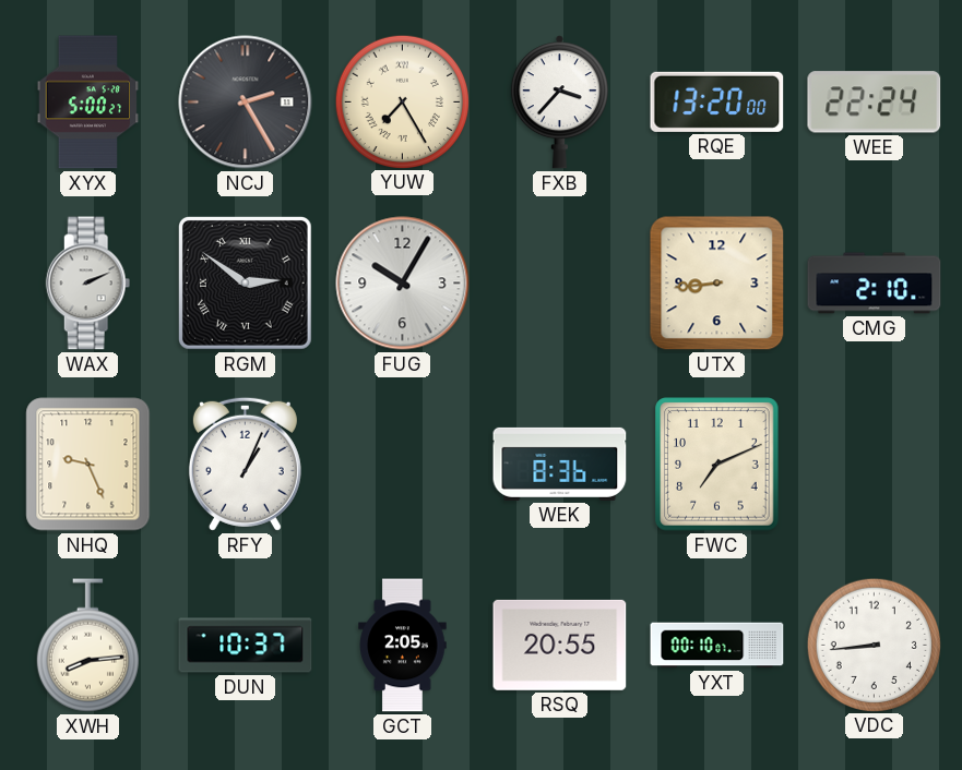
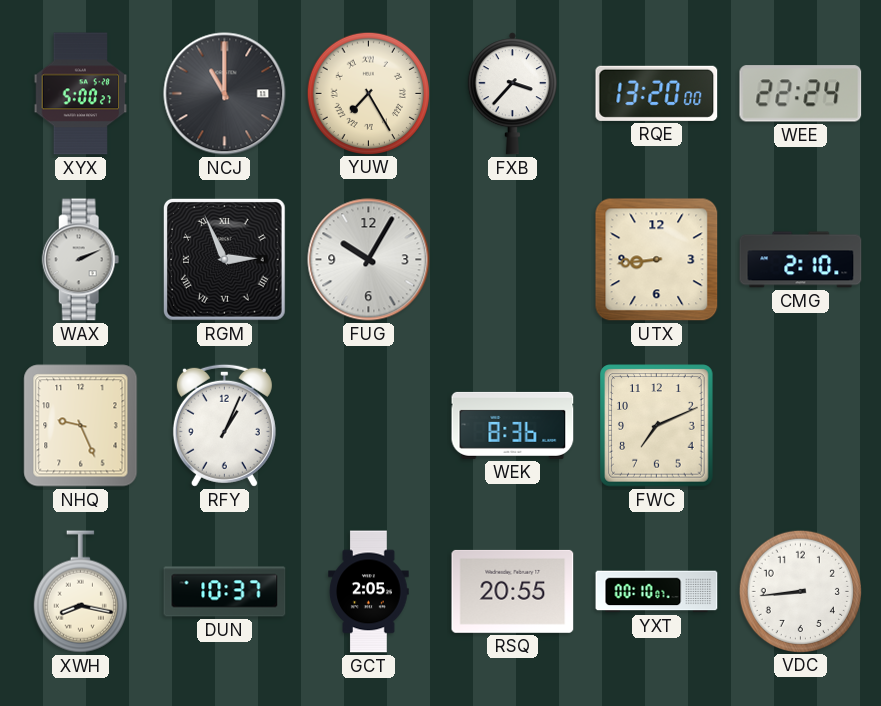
NCJ: 2:25 -> 11:00 (225, 94)
RGM: 2:51 -> 2:56 (225, 260)
XWH: 8:14 -> 8:17 (80, 592)
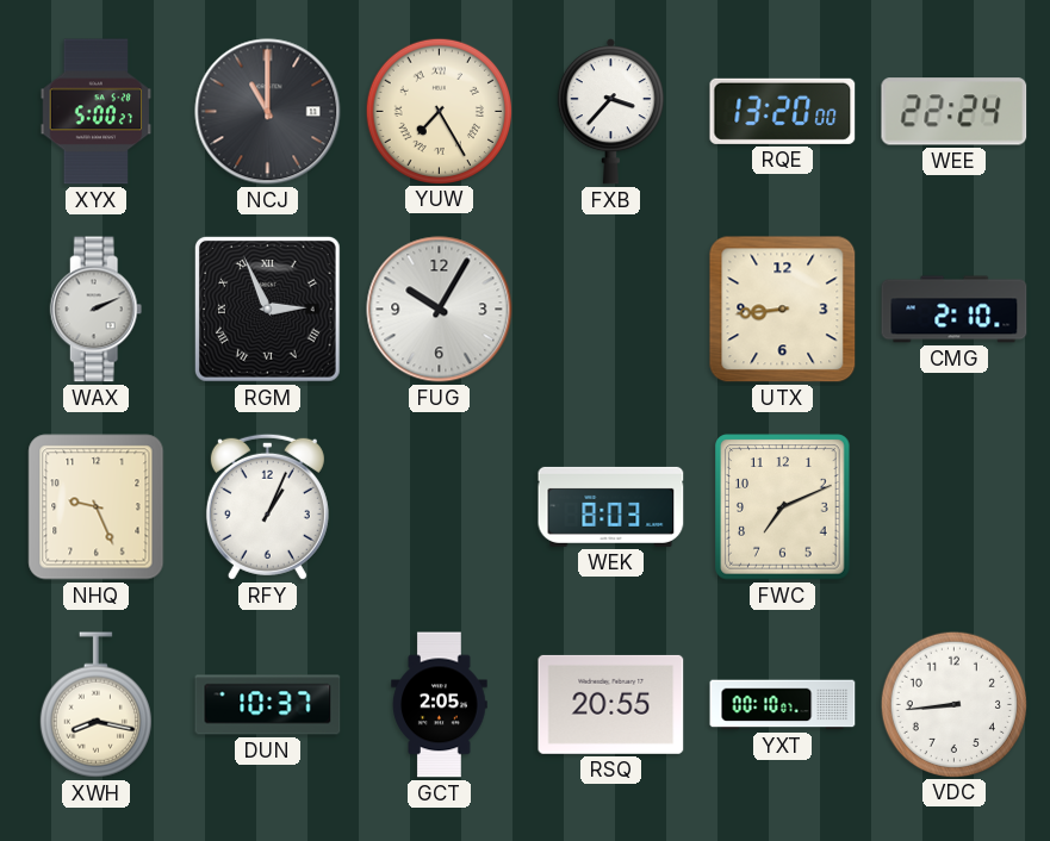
WEK: 8:36 -> 8:03 (611, 506)
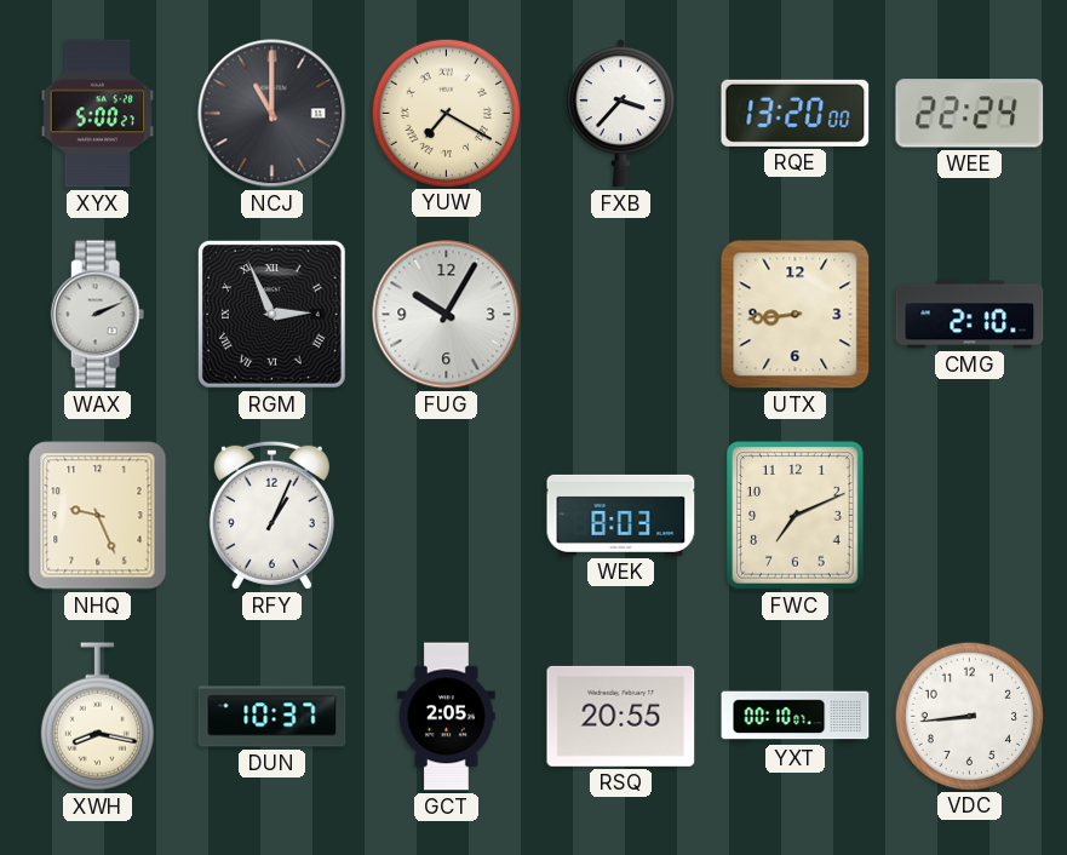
YUW: 7:25 -> 7:20 (446, 113)
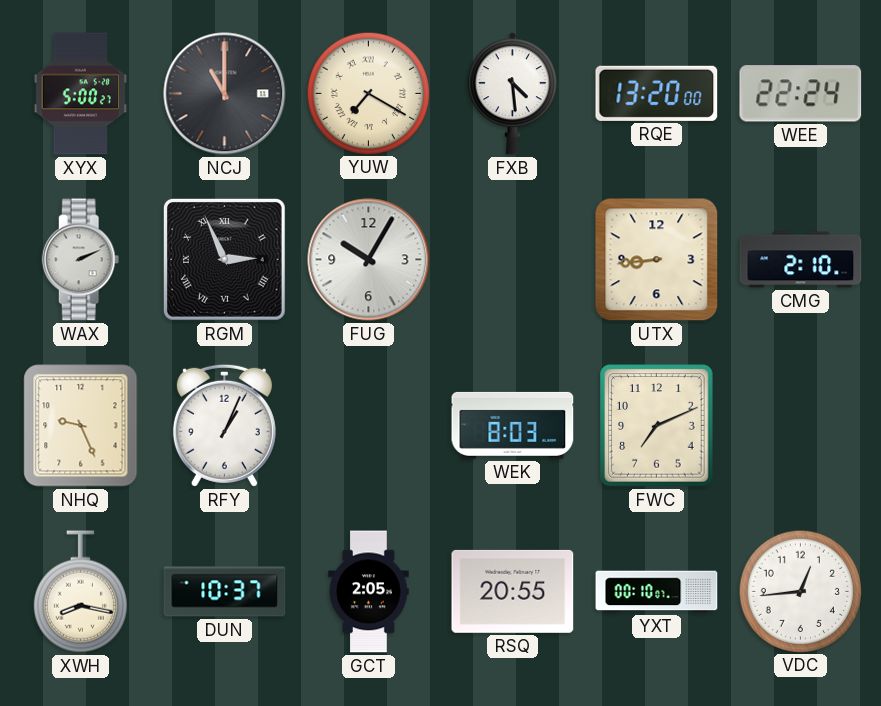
FXB: 3:37 -> 4:29 (512, 94)
VDC: 8:44 -> 12:44 (800, 591)
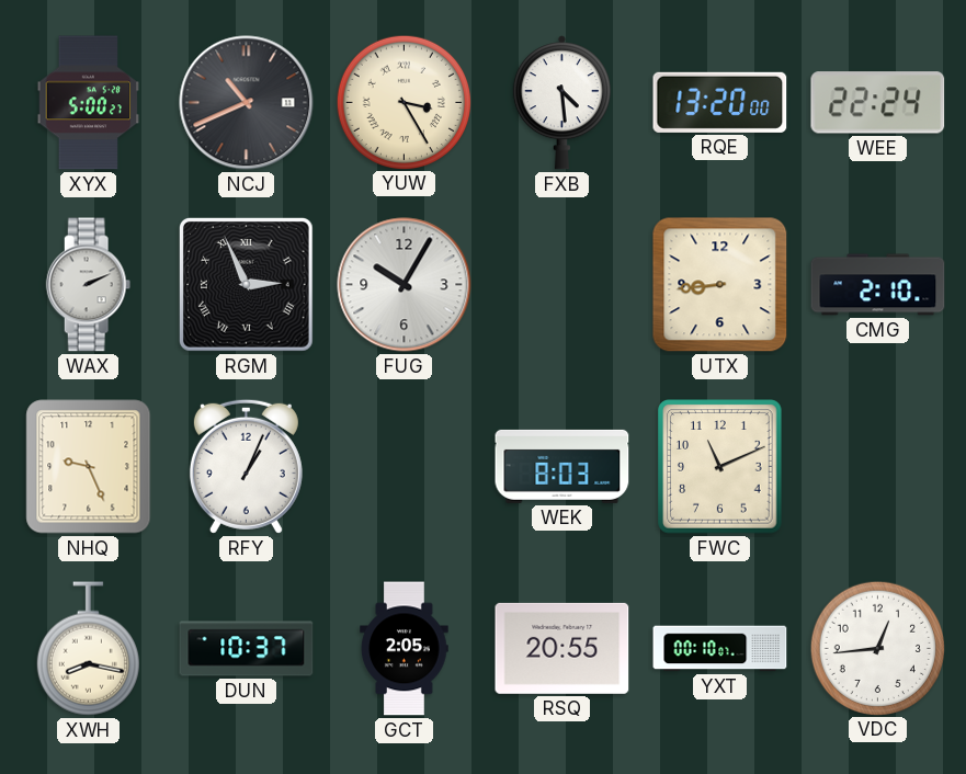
NCJ: 11:00 -> 10:41 (247, 103)
YUW: 7:20 -> 3:25 (404, 102)
FWC: 7:11 -> 11:11 (720, 467)
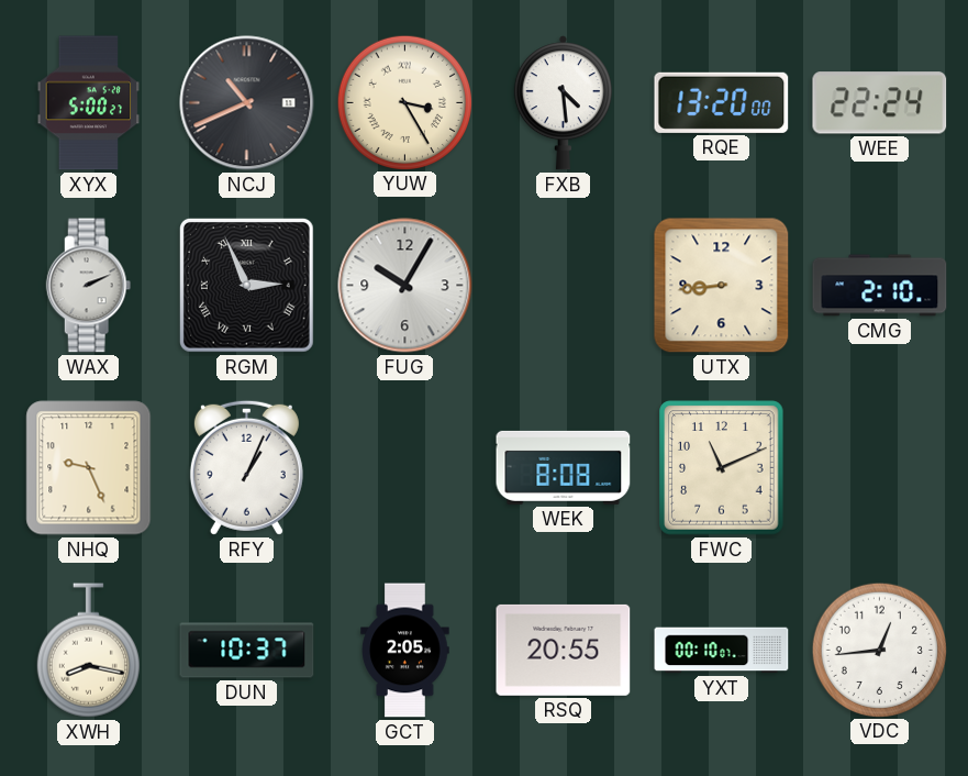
WEK: 8:03 -> 8:08 (564, 467)
